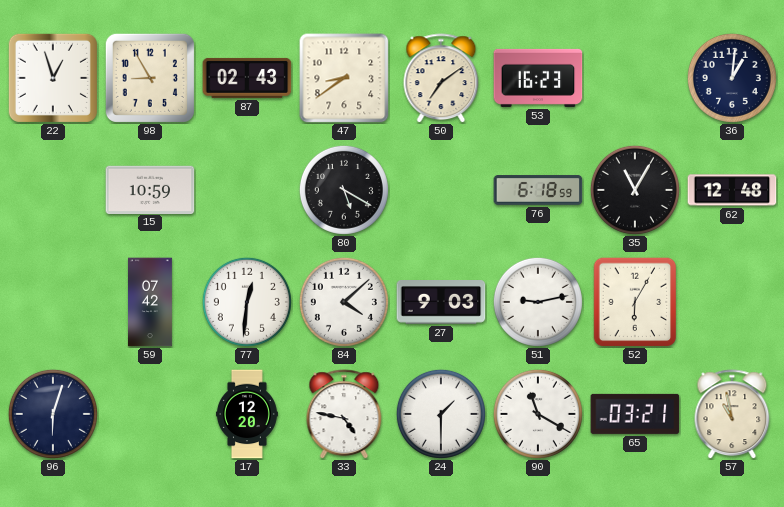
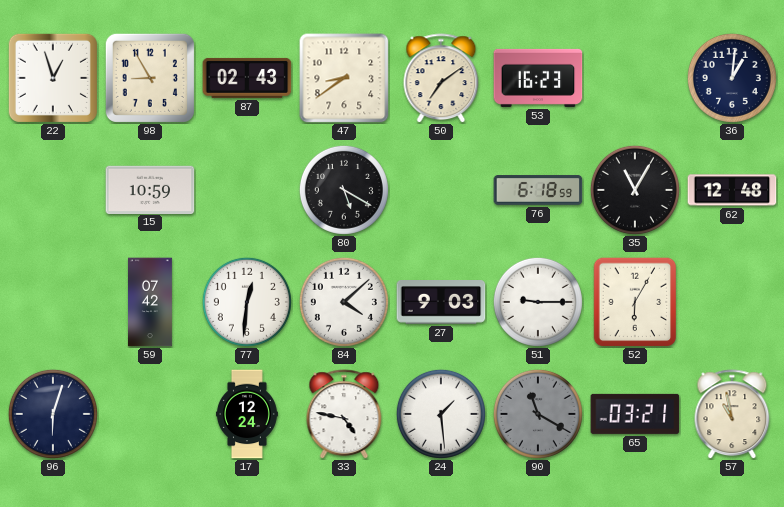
51: 9:13 -> 9:15 (538, 302)
17: 12:20 -> 12:24 (247, 414)
24: 1:30 -> 1:29 (441, 414)
90 dial: white -> grey (538, 414)
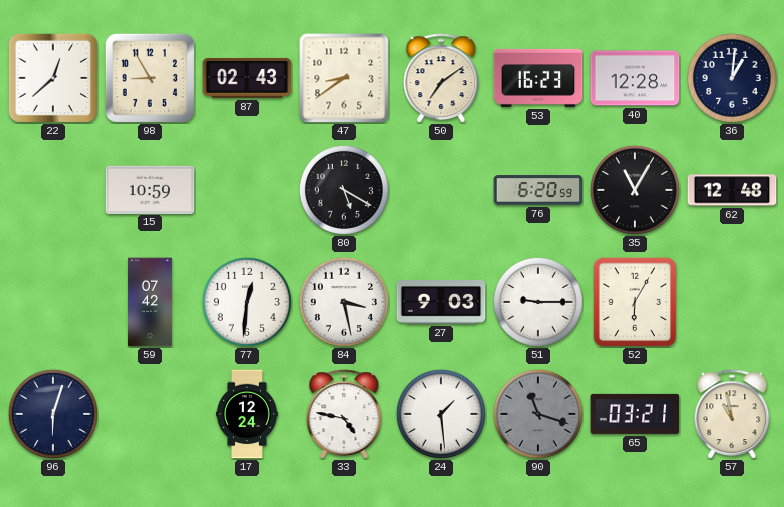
22: 12:57 -> 12:38 (53, 78)
40: none -> 12:28 (635, 78)
76: 6:18 -> 6:20 (538, 190)
84: 4:08 -> 3:28 (344, 302)
90: 11:20 -> 11:18 (538, 414)
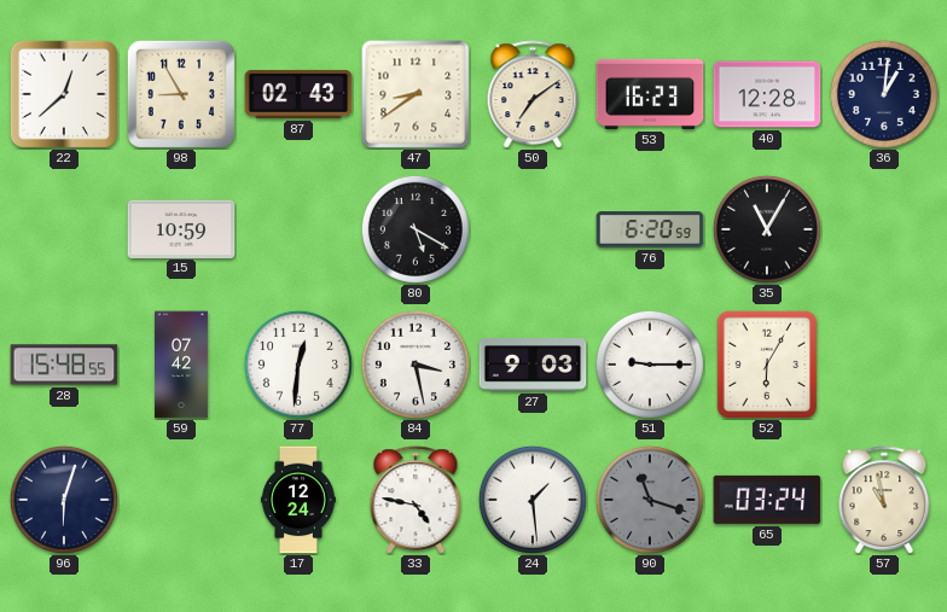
62: 12:48 -> none (732, 190)
28: none -> 15:48 (64, 365)
65: 03:21 -> 03:24 (767, 500)
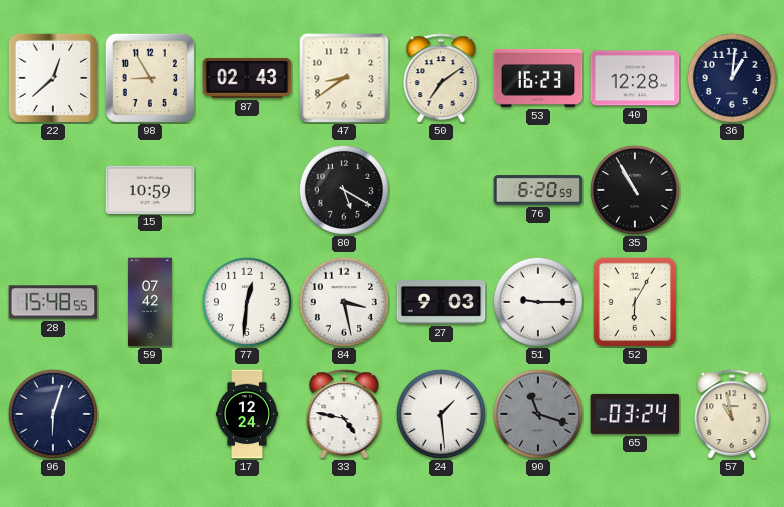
35: 11:05 -> 10:55 (635, 190)
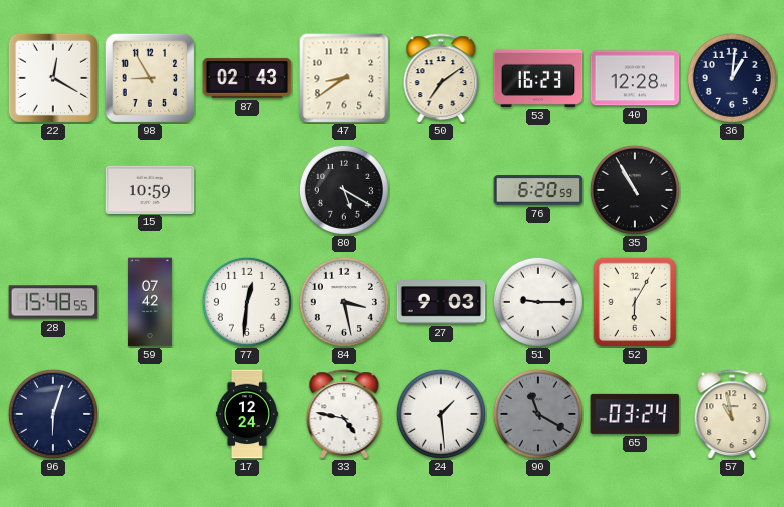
22: 12:38 -> 12:20 (53, 78)
90: 11:18 -> 11:20 (538, 414)
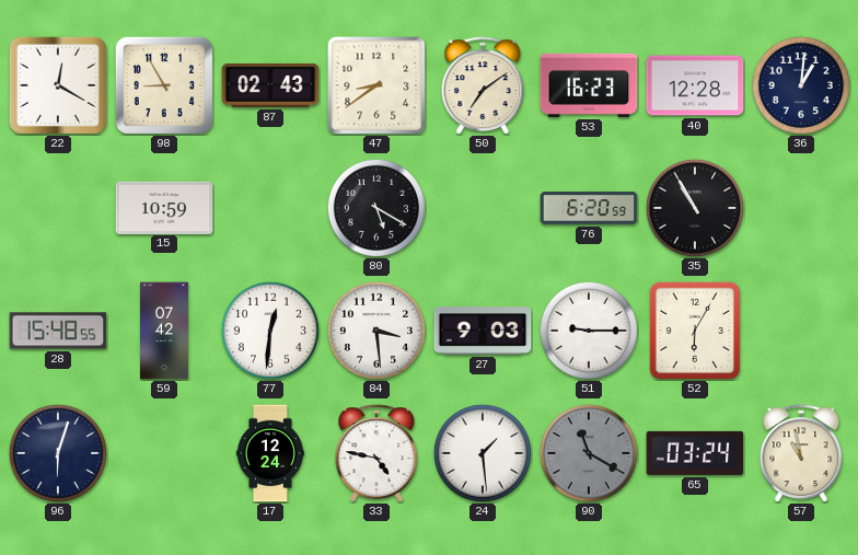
84: 3:28 -> 3:29 (376, 331)
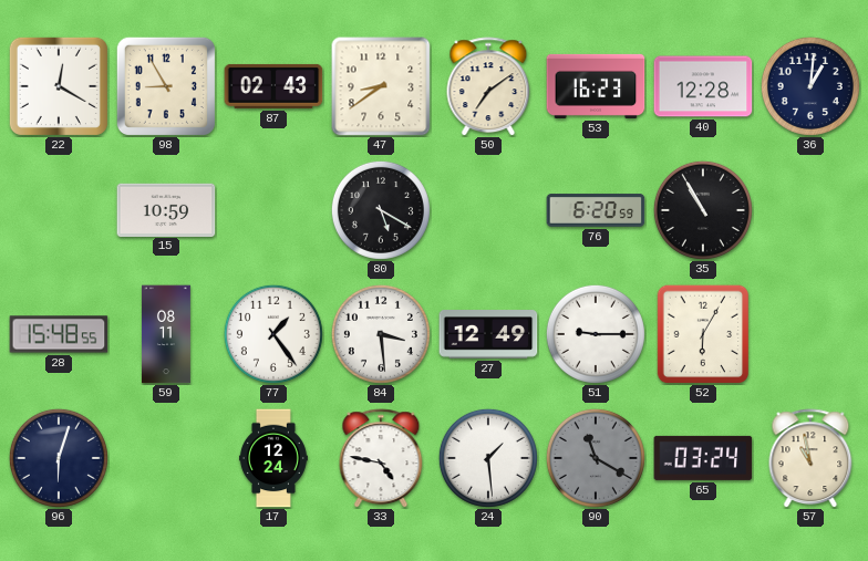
59: 07:42 -> 08:11 (167, 334)
77: 12:31 -> 1:24 (273, 334)
27: 9:03 -> 12:49 (488, 334)
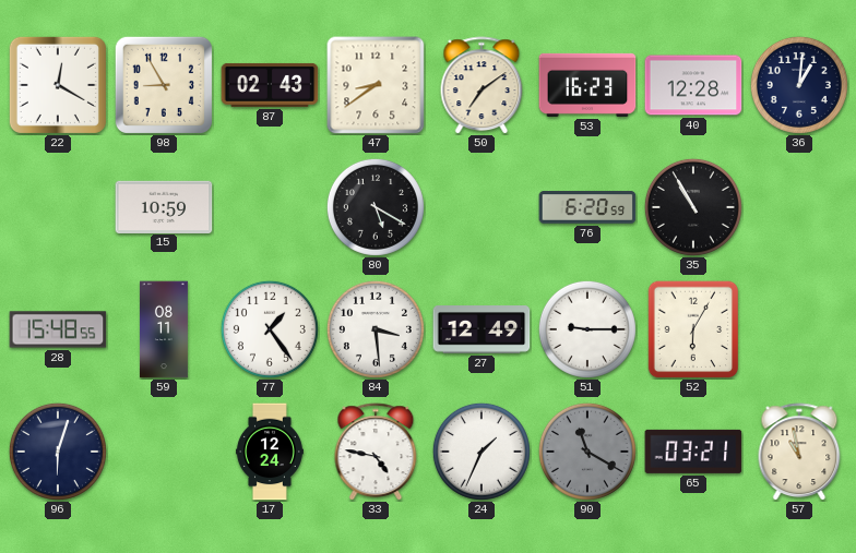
24: 1:29 -> 1:34 (481, 452)
65: 03:24 -> 03:21 (693, 452)
